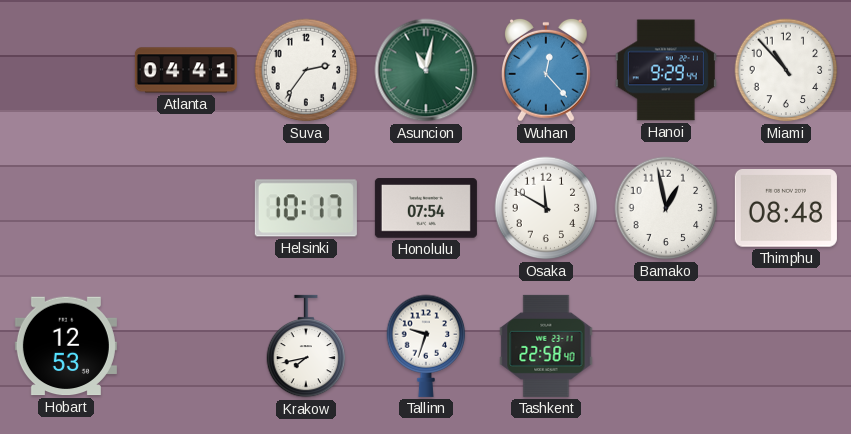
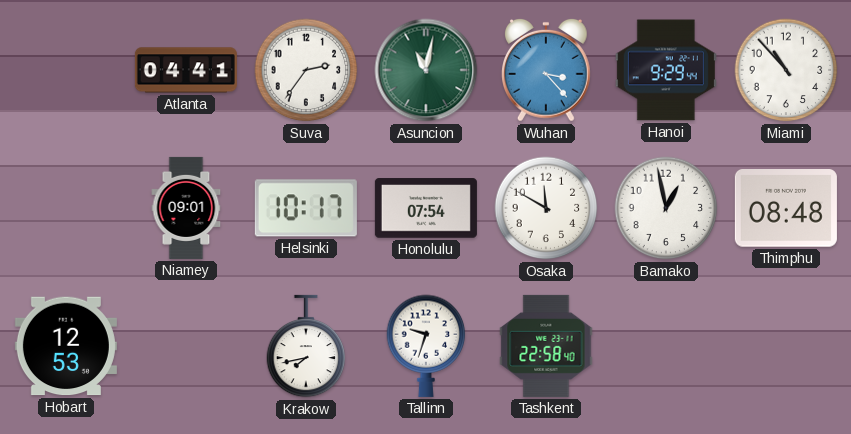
Wuhan: 12:23 -> 3:23 (547, 70)
Niamey: none -> 09:01 (186, 208)
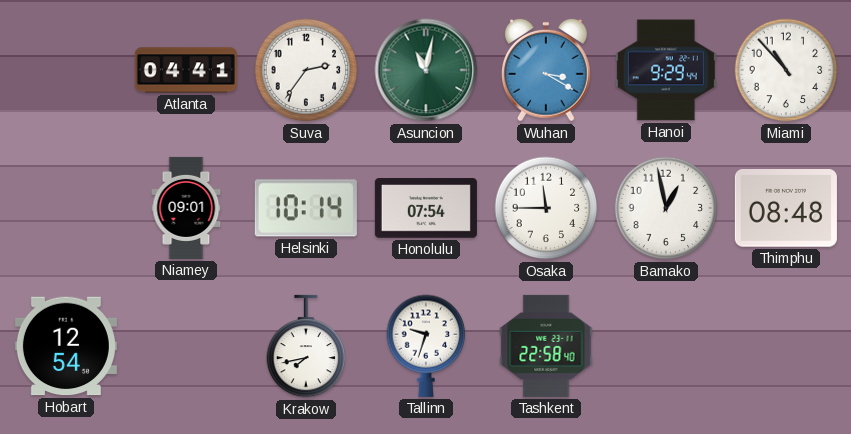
Wuhan: 3:23 -> 3:20 (547, 70)
Helsinki: 10:17 -> 10:14 (306, 208)
Osaka: 11:50 -> 11:45 (546, 208)
Hobart: 12:53 -> 12:54 (66, 346)
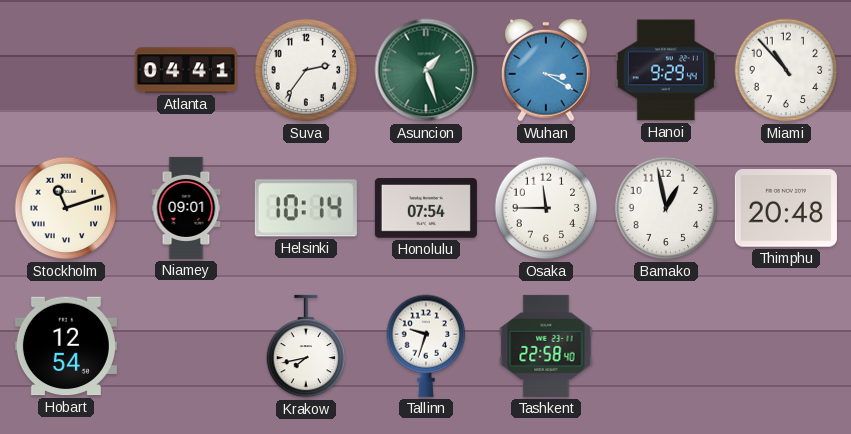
Asuncion: 11:02 -> 1:27 (426, 70)
Stockholm: none -> 11:12 (66, 208)
Thimphu: 08:48 -> 20:48 (786, 209)
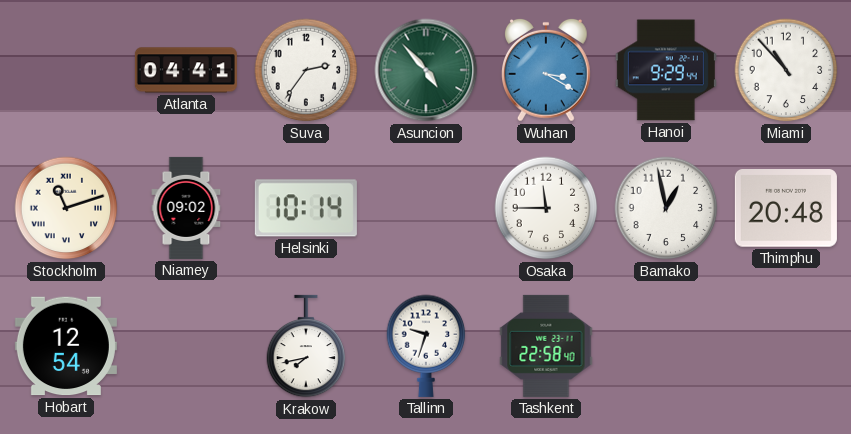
Asuncion: 1:27 -> 4:53 (426, 70)
Niamey: 09:01 -> 09:02 (186, 208)
Honolulu: 07:54 -> none (426, 208)
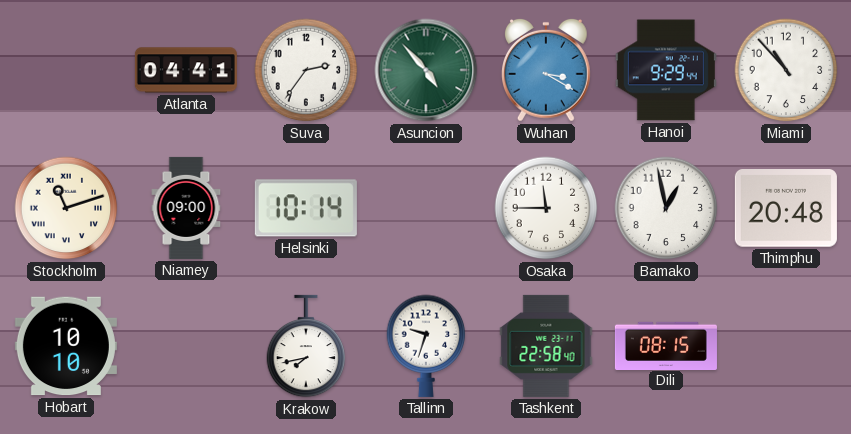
Niamey: 09:02 -> 09:00 (186, 208)
Hobart: 12:54 -> 10:10 (66, 346)
Dili: none -> 08:15 (666, 345)
